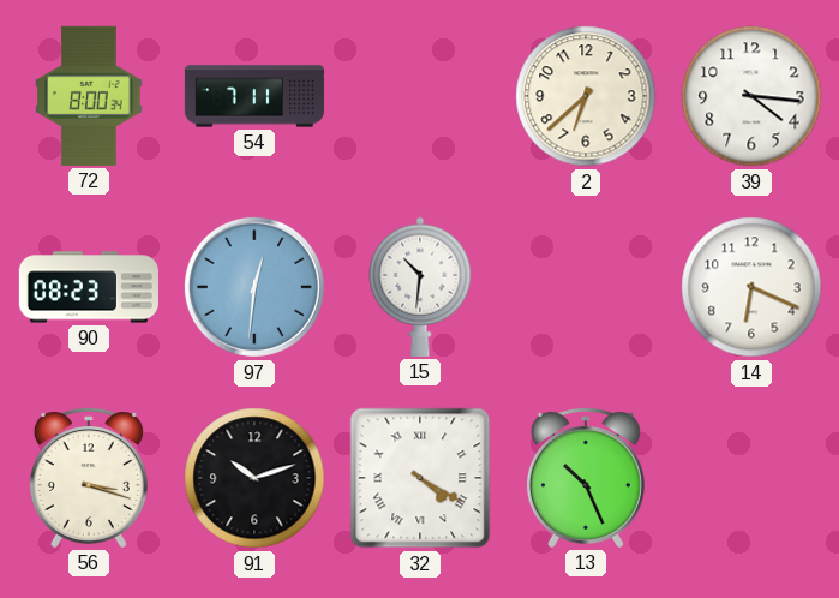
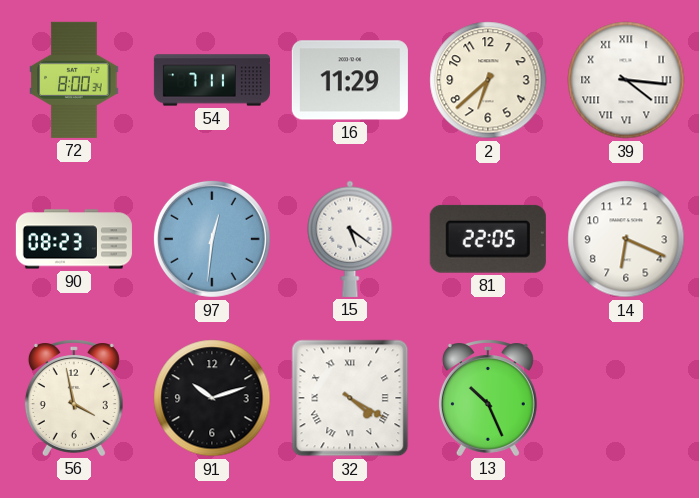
16: none -> 11:29 (350, 80)
39 numerals: Arabic -> Roman (626, 80)
15: 10:31 -> 5:21 (350, 239)
81: none -> 22:05 (488, 239)
56: 3:18 -> 3:58 (74, 398)
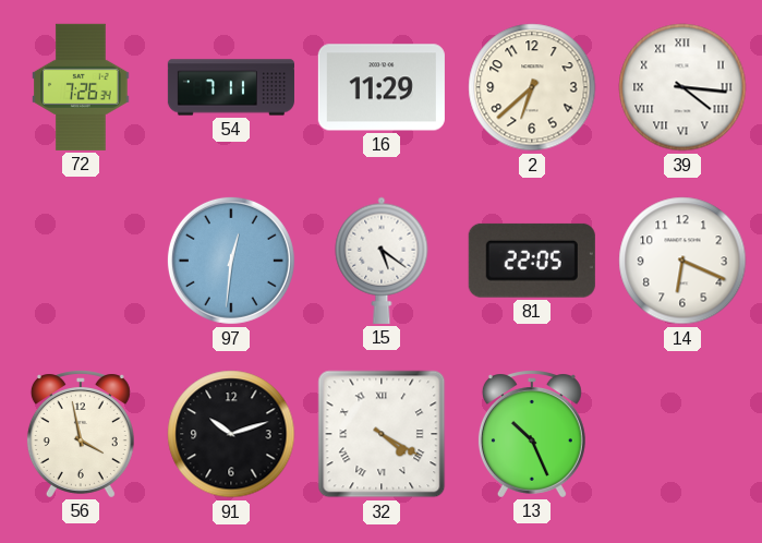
72: 8:00 -> 7:26 (81, 87)
90: 08:23 -> none (74, 239)
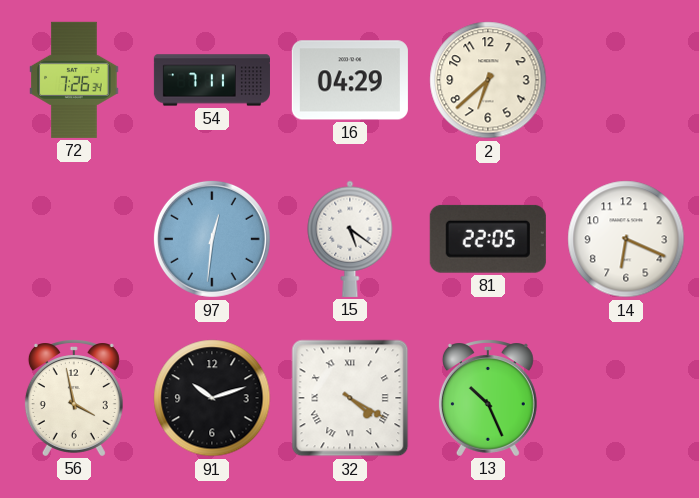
16: 11:29 -> 04:29 (350, 80)
39: 4:16 -> none (682, 87)
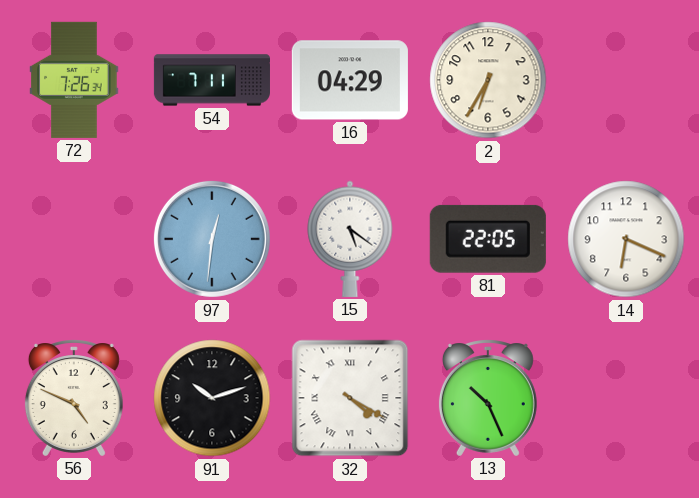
2: 6:38 -> 6:35 (488, 80)
56: 3:58 -> 4:49 (74, 398)
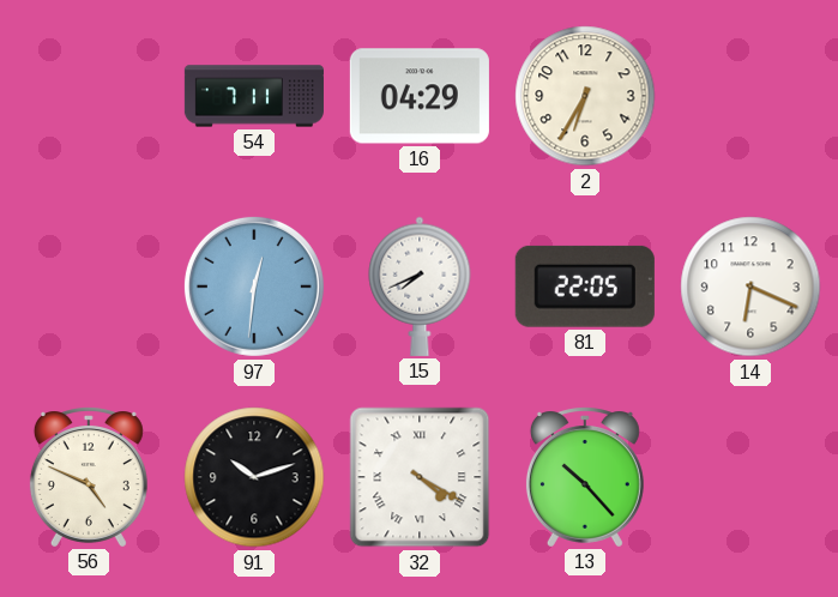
72: 7:26 -> none (74, 80)
15: 5:21 -> 7:41 (420, 287)
13: 10:26 -> 10:23 (585, 477)
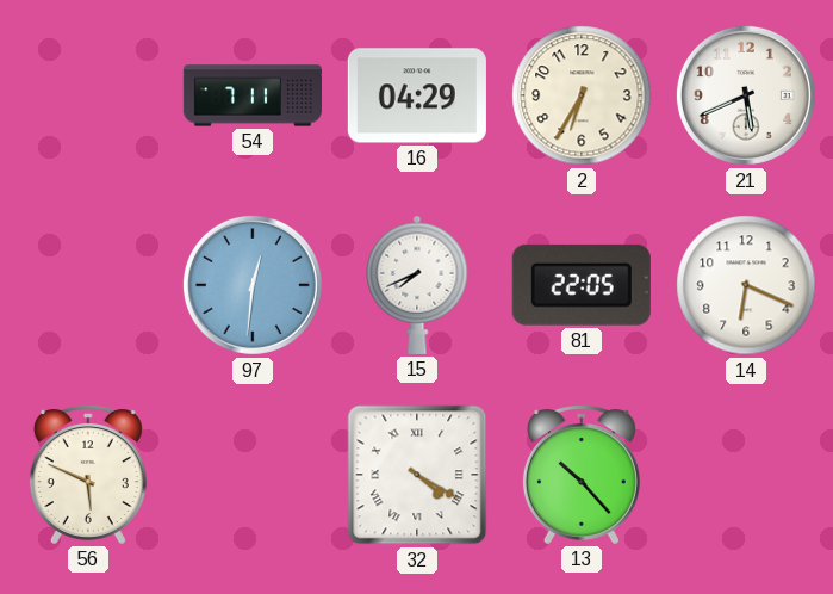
21: none -> 5:41 (746, 95)
56: 4:49 -> 5:49 (88, 475)
91: 10:12 -> none (254, 477)
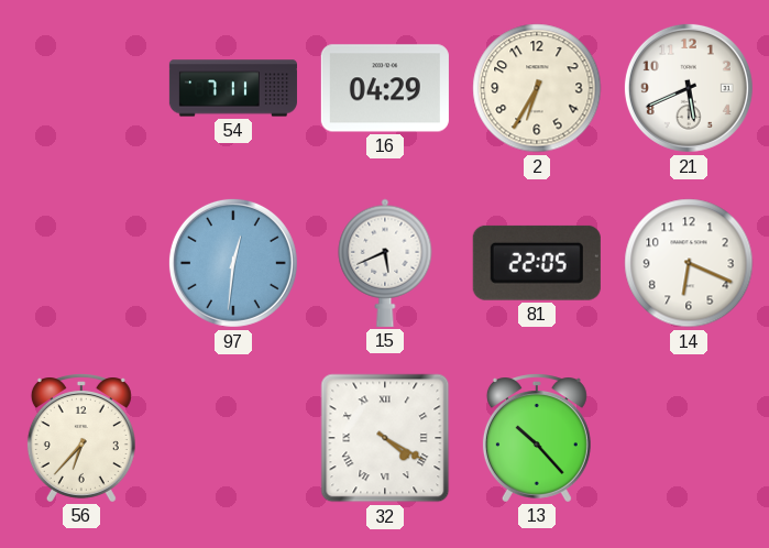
15: 7:41 -> 5:41 (385, 263)
56: 5:49 -> 6:37 (81, 438)
